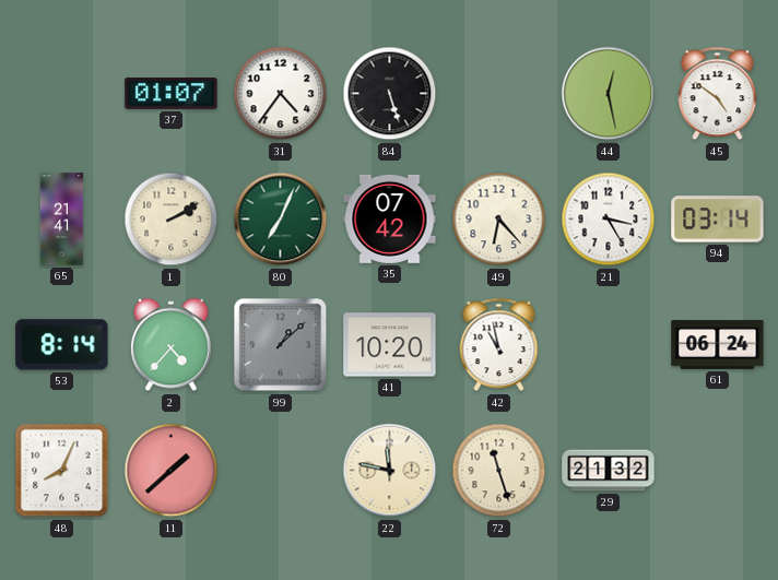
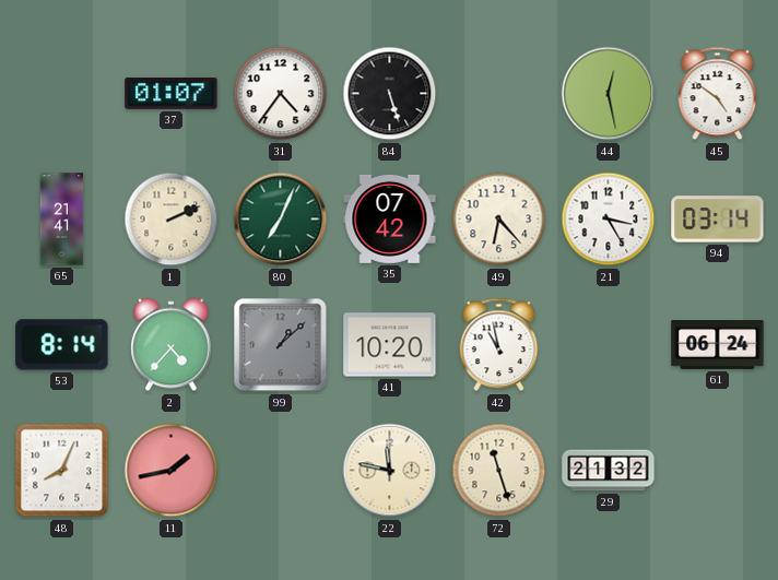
1: 2:10 -> 2:11 (172, 220)
11: 1:38 -> 1:43 (172, 471)
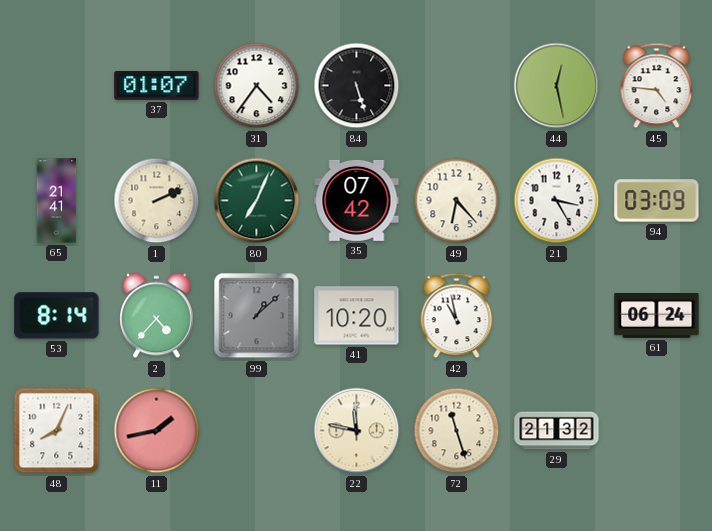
45: 4:51 -> 4:46 (657, 86)
94: 03:14 -> 03:09 (657, 201)
